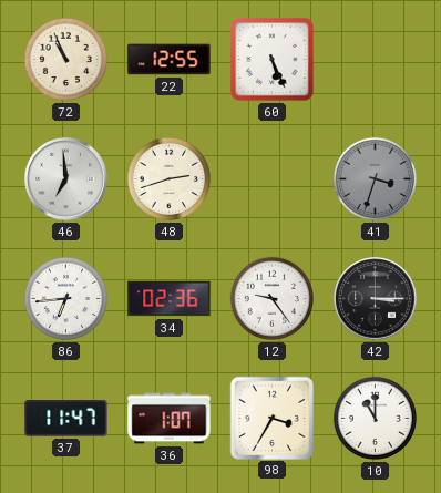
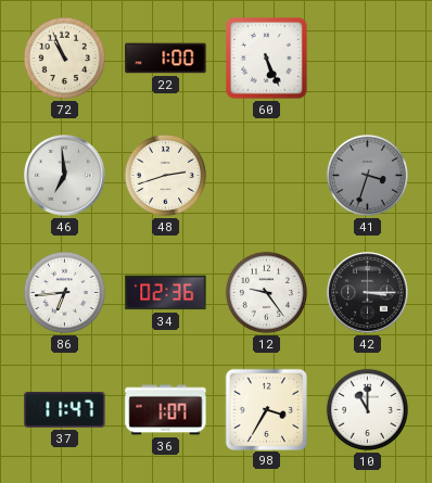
22: 12:55 -> 1:00 (166, 59)
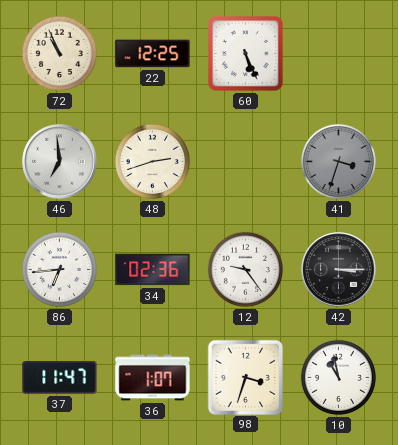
22: 1:00 -> 12:25 (153, 54)
98: 3:35 -> 3:33 (245, 377)
10: 11:00 -> 10:58 (338, 377)
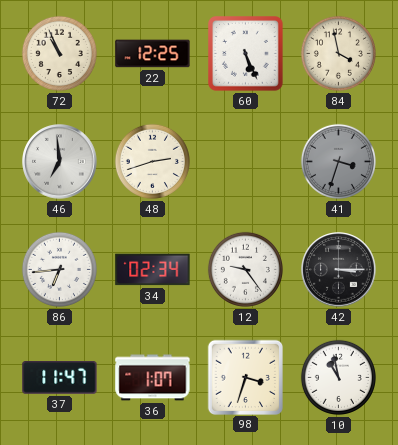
84: none -> 3:58 (338, 53)
34: 02:36 -> 02:34 (153, 270)
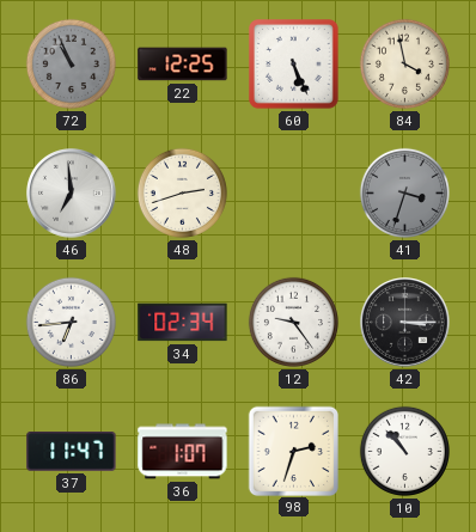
72 dial: cream -> grey (71, 63)
98: 3:33 -> 2:33 (293, 451)
10: 10:58 -> 10:53 (404, 451)
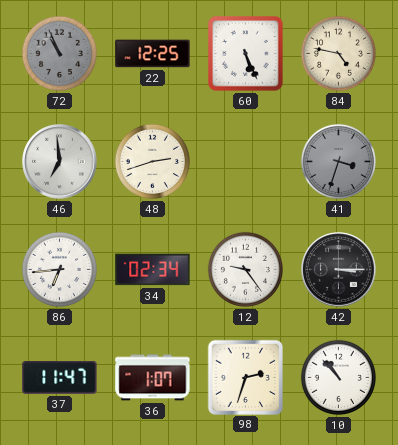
84: 3:58 -> 4:47 (338, 53)
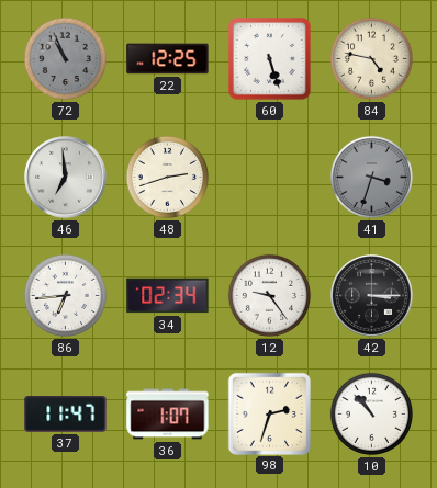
60: 5:26 -> 5:27 (270, 59)
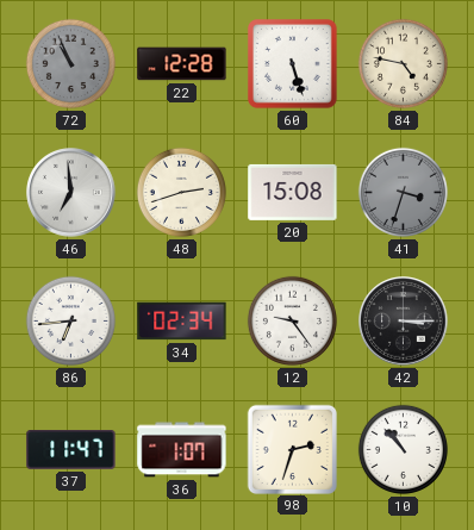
22: 12:25 -> 12:28 (182, 64)
20: none -> 15:08 (293, 192)
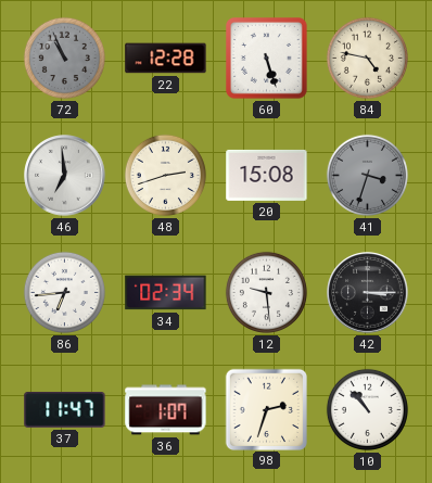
12: 9:24 -> 9:29 (266, 292)
